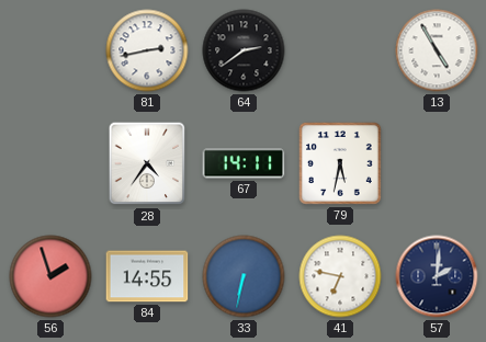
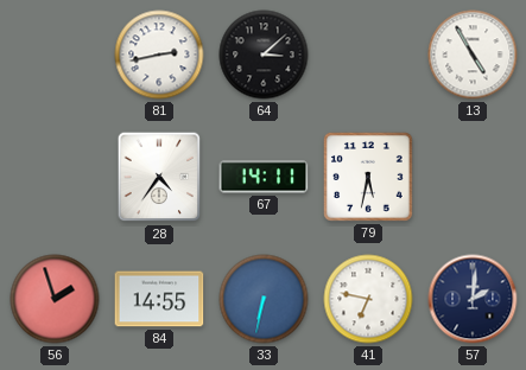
64: 2:39 -> 3:08 (264, 55)
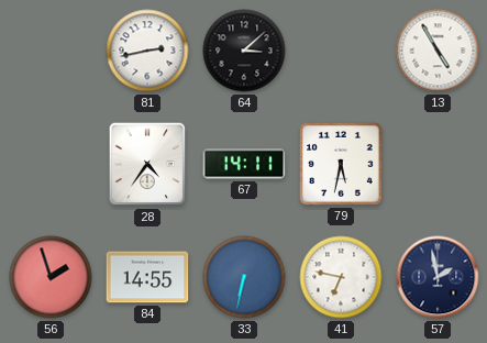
57: 2:01 -> 1:58 (438, 277)
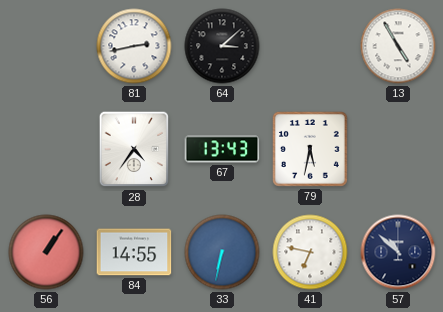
67: 14:11 -> 13:43 (222, 149)
56: 1:57 -> 1:06 (46, 252)
57: 1:58 -> 10:52 (398, 252)
